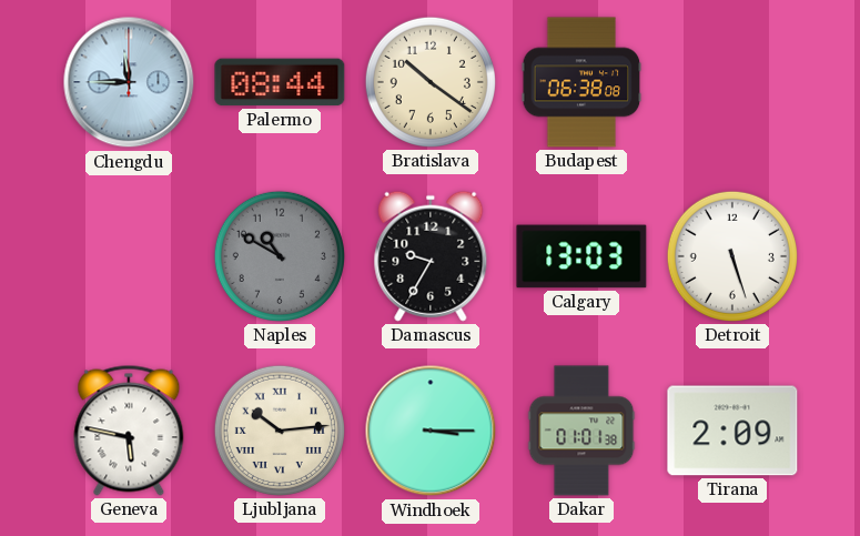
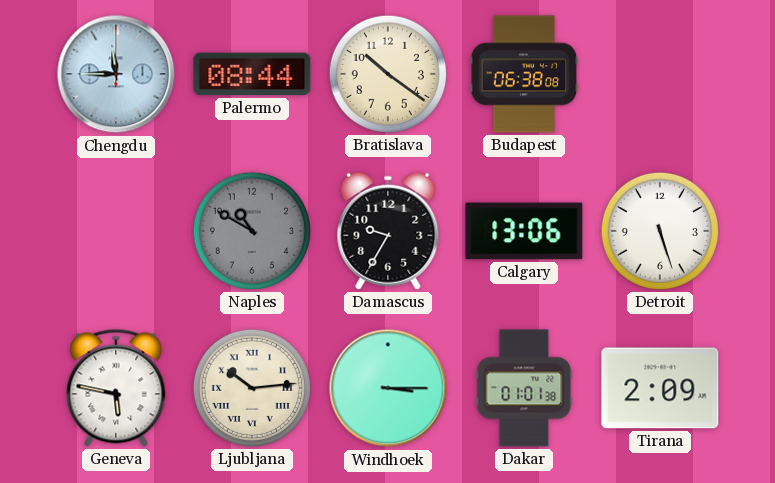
Calgary: 13:03 -> 13:06 (524, 231)
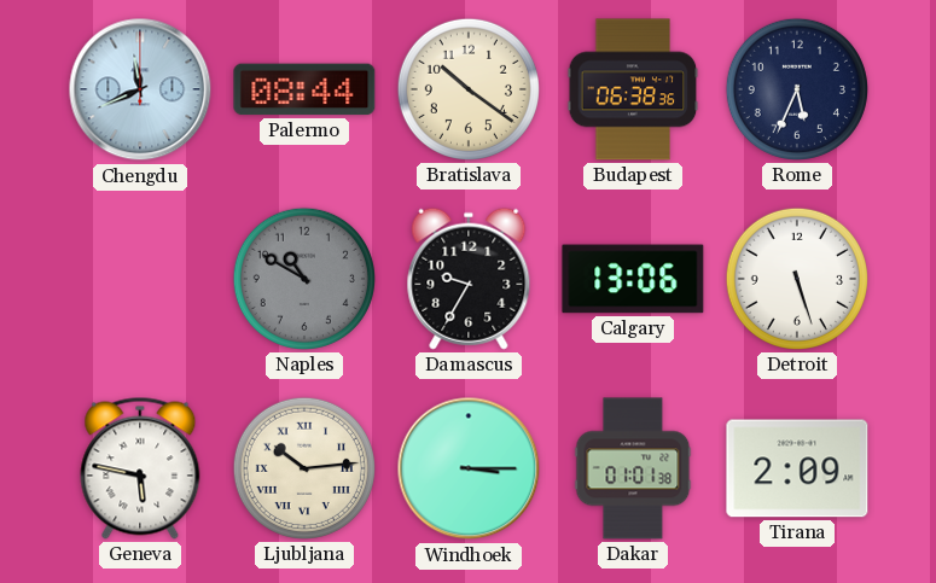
Chengdu: 11:45 -> 11:41 (140, 89)
Budapest: 06:38:08 -> 06:38:36 (633, 89)
Rome: none -> 5:34 (797, 89)
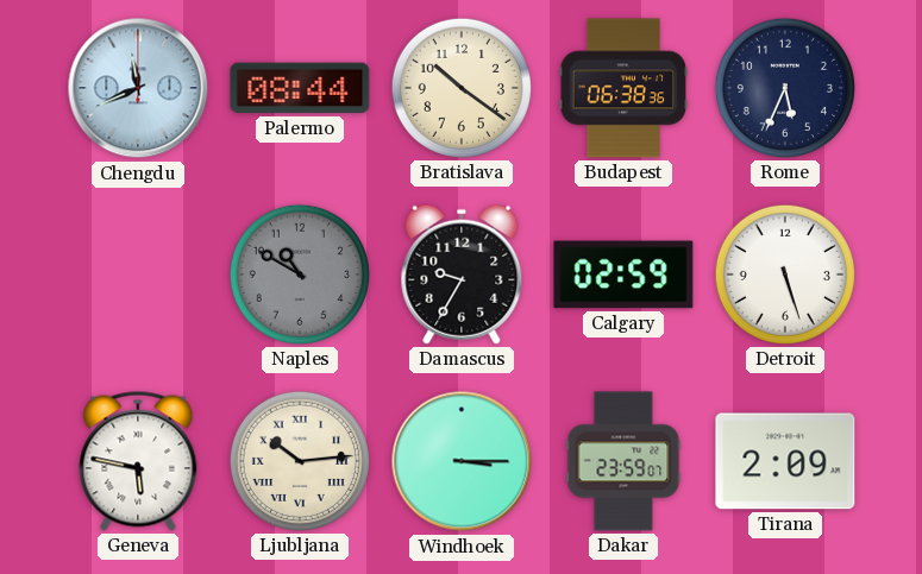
Calgary: 13:06 -> 02:59 (623, 275)
Dakar: 01:01 -> 23:59 (623, 461)
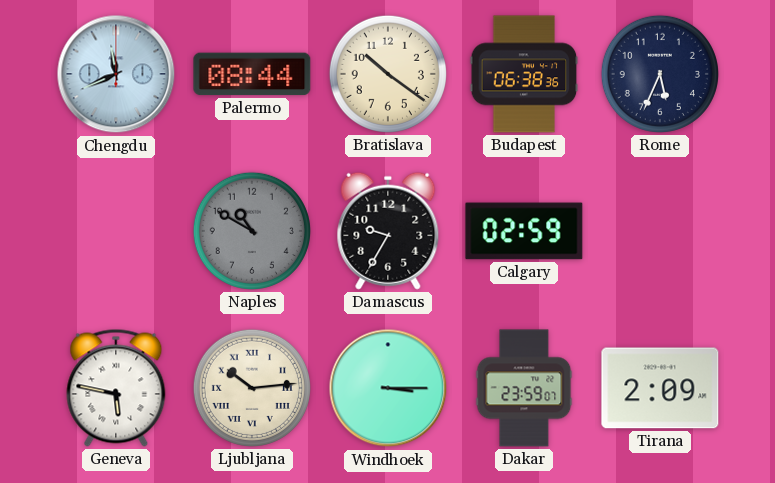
Detroit: 5:27 -> none (785, 275)
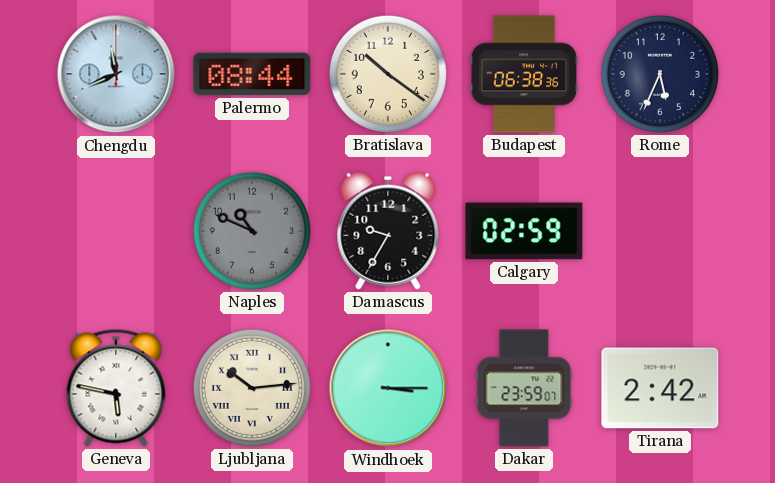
Naples: 10:50 -> 10:49 (252, 231)
Tirana: 2:09 -> 2:42 (660, 388)
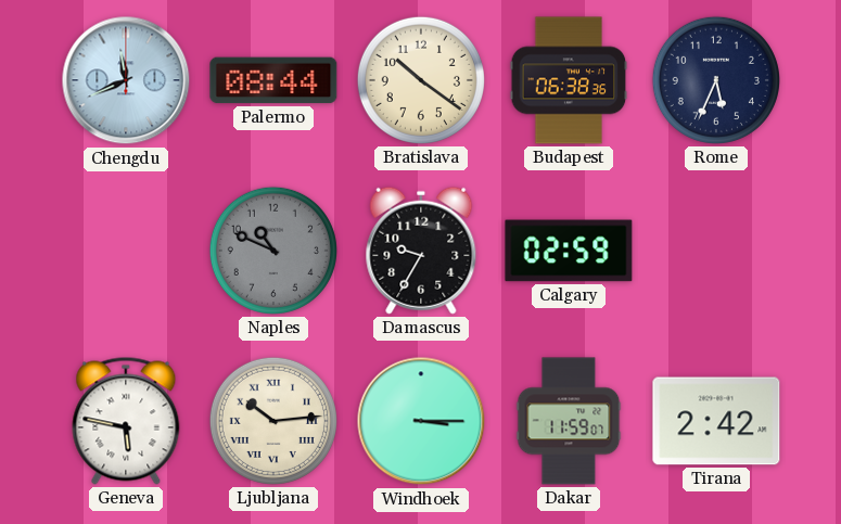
Dakar: 23:59 -> 11:59 (569, 421)
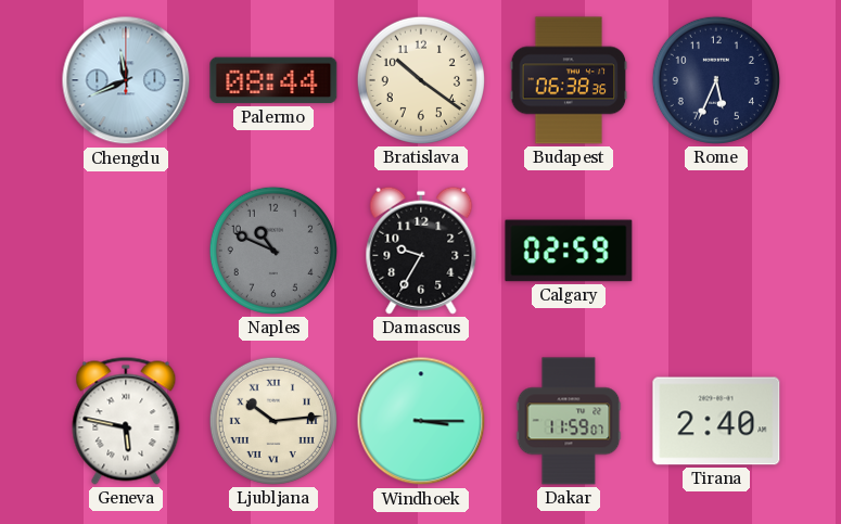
Tirana: 2:42 -> 2:40 (716, 421)
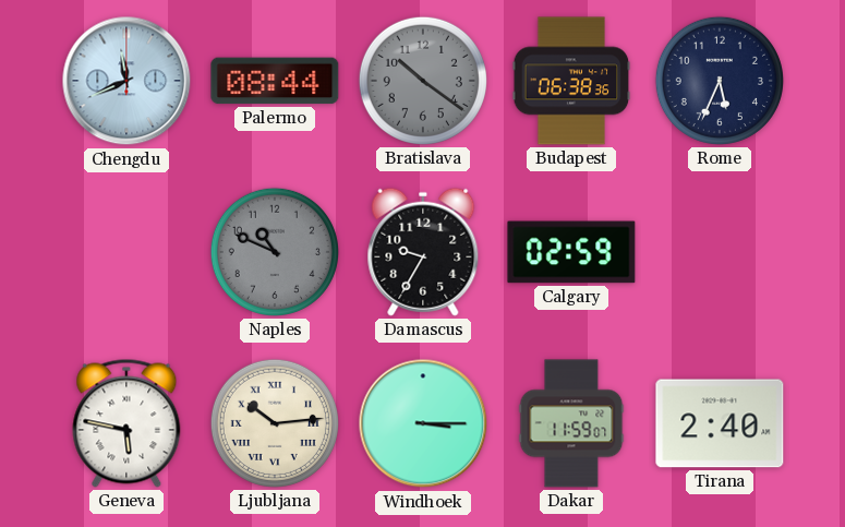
Bratislava dial: cream -> grey (423, 81)
